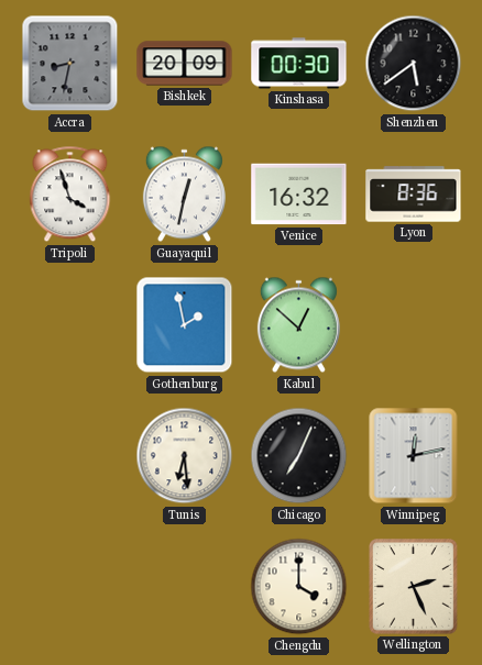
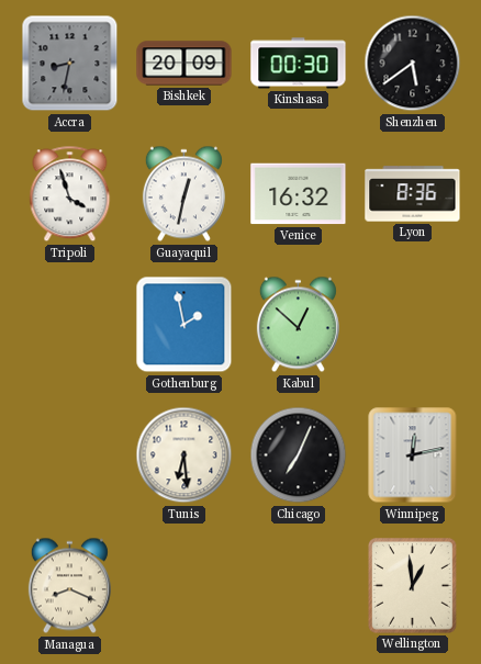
Managua: none -> 8:19 (69, 586)
Chengdu: 4:00 -> none (299, 587)
Wellington: 2:26 -> 12:59 (413, 586)
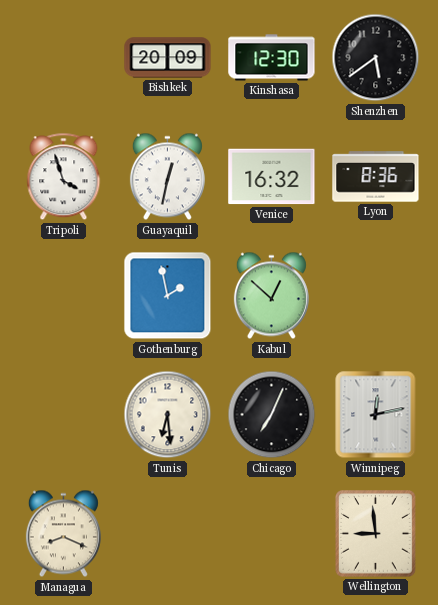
Accra: 8:32 -> none (70, 64)
Kinshasa: 00:30 -> 12:30 (272, 58)
Wellington: 12:59 -> 8:59 (376, 534)
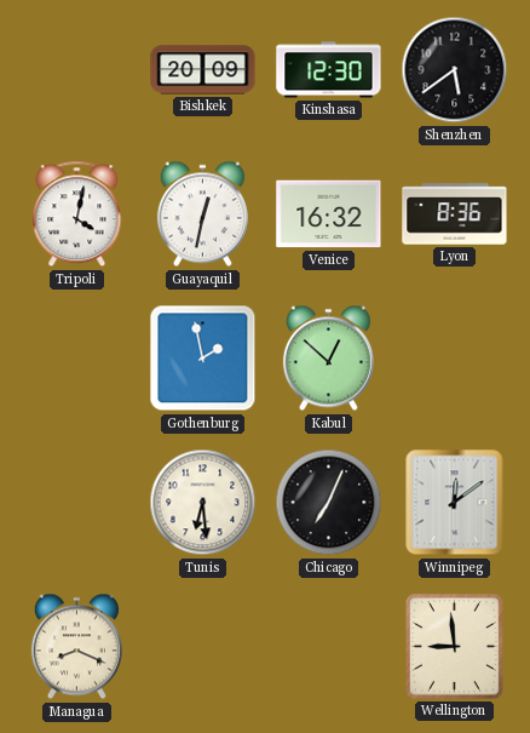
Tripoli: 3:57 -> 4:02 (77, 214)
Winnipeg: 12:13 -> 12:09 (455, 503)
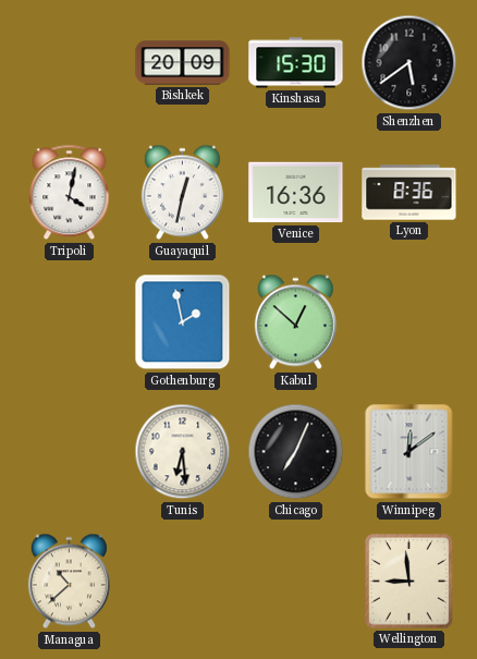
Kinshasa: 12:30 -> 15:30 (296, 63)
Venice: 16:32 -> 16:36 (296, 193)
Managua: 8:19 -> 10:38 (69, 582)
